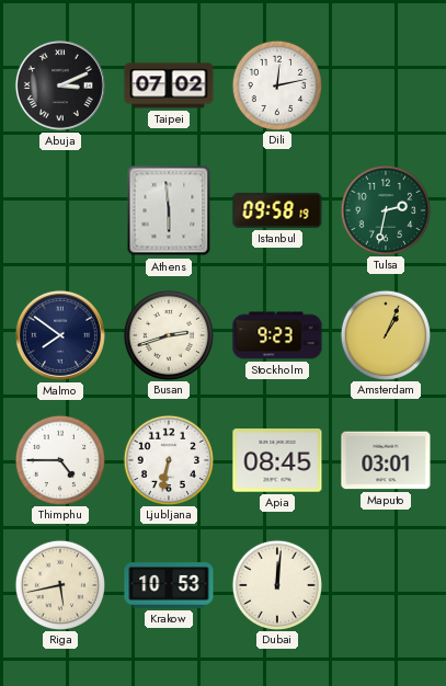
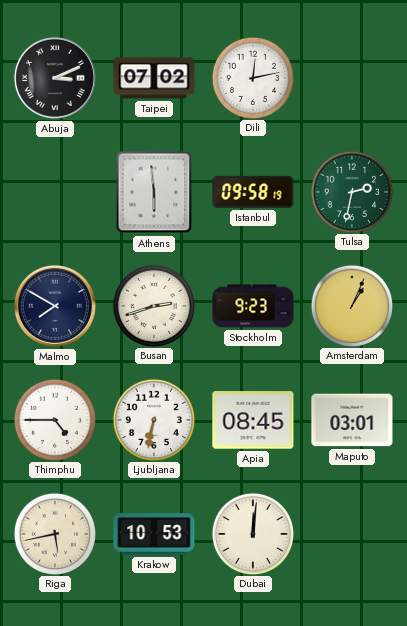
Malmo: 7:51 -> 7:50 (55, 306)
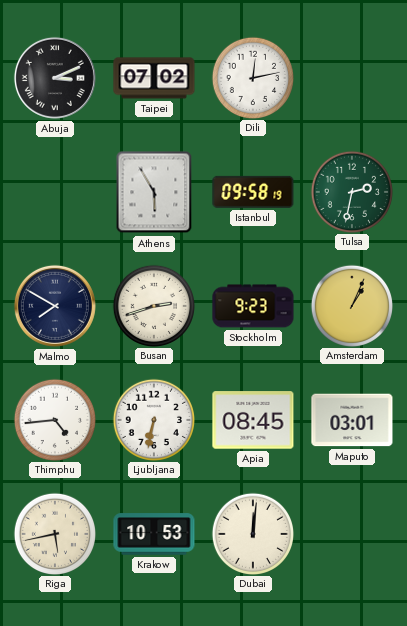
Athens: 5:59 -> 5:55 (154, 192)
Thimphu: 4:45 -> 4:44 (54, 419)
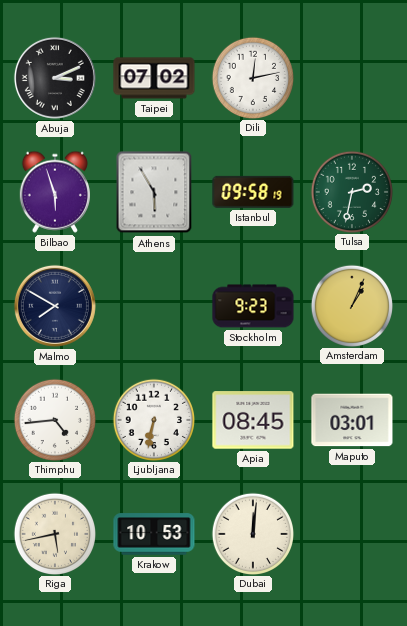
Bilbao: none -> 5:57 (55, 192)
Busan: 2:42 -> none (153, 305)
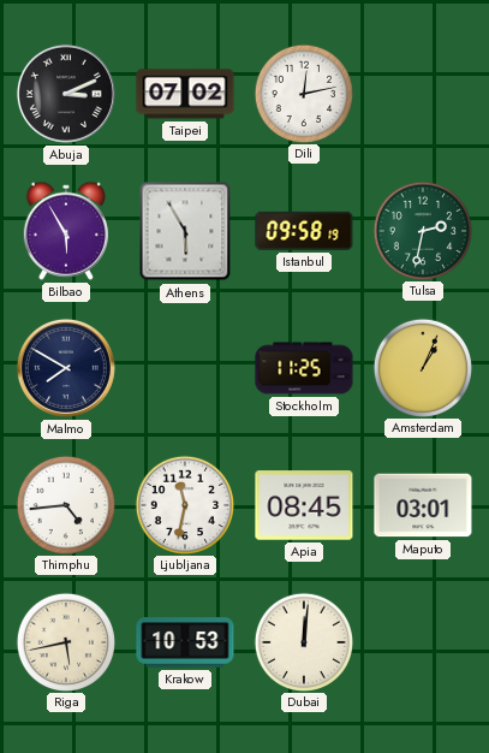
Bilbao: 5:57 -> 5:55 (66, 231)
Stockholm: 9:23 -> 11:25 (304, 368)
Ljubljana: 6:32 -> 11:32 (184, 504)
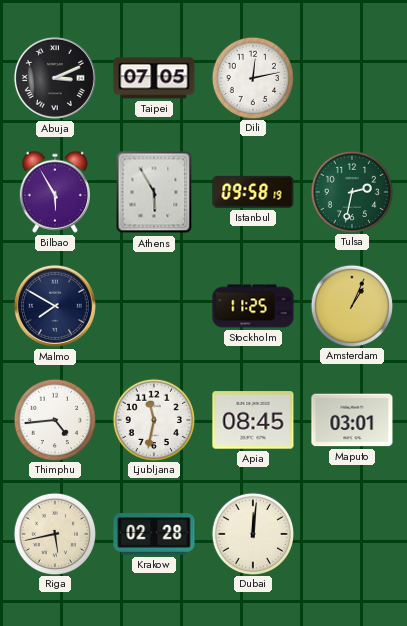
Taipei: 07:02 -> 07:05 (154, 78)
Krakow: 10:53 -> 02:28 (154, 534)
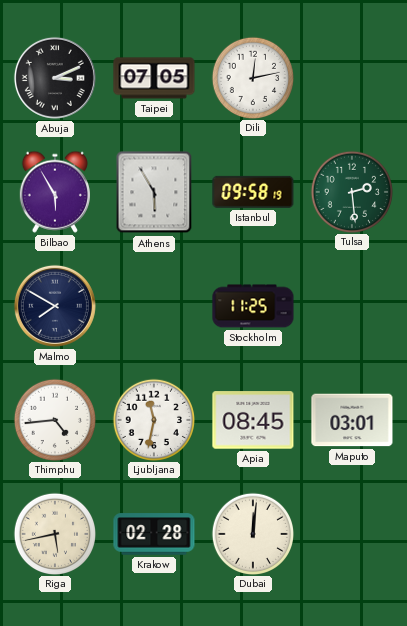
Tulsa: 2:32 -> 2:29 (351, 191)
Amsterdam: 1:04 -> none (351, 305)
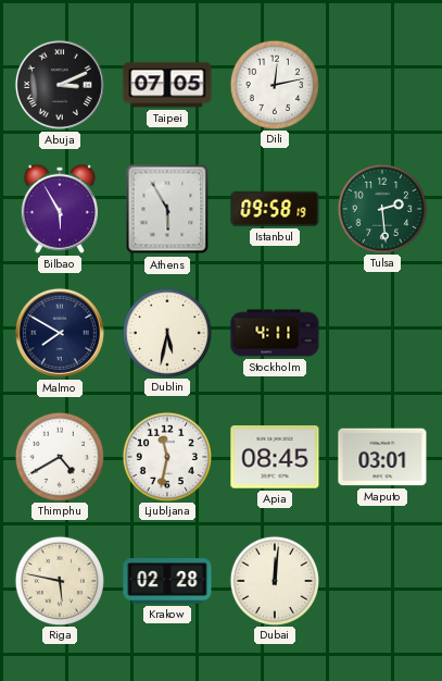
Dublin: none -> 5:32 (166, 332)
Stockholm: 11:25 -> 4:11 (275, 333)
Thimphu: 4:44 -> 4:40 (59, 456)
Riga: 5:43 -> 5:47 (59, 580)
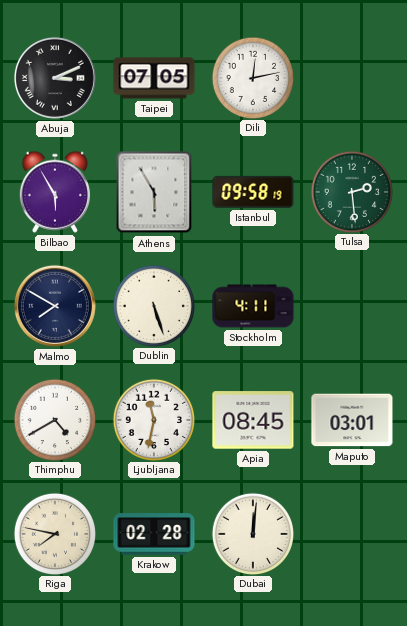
Dublin: 5:32 -> 5:27 (153, 305)
Riga: 5:47 -> 7:47 (54, 533)
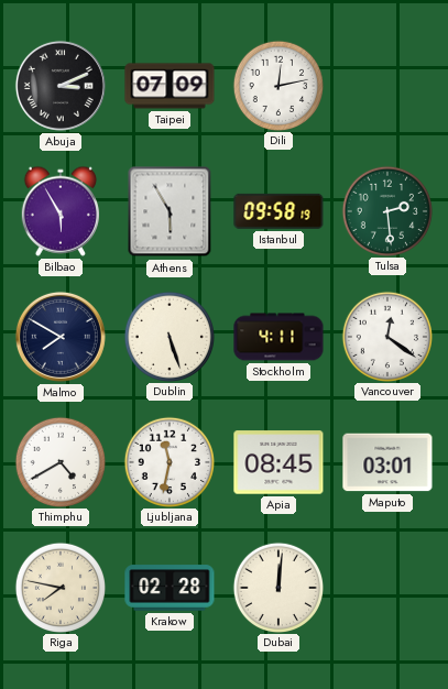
Taipei: 07:05 -> 07:09 (170, 86)
Vancouver: none -> 12:21 (386, 336)
